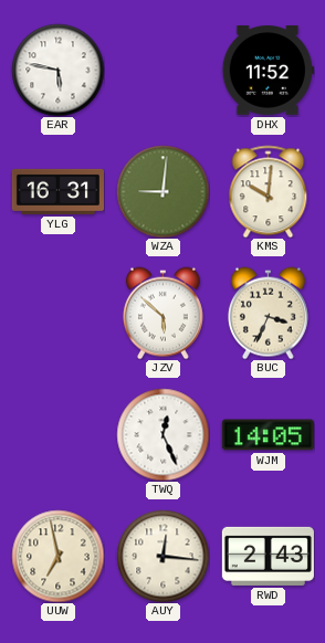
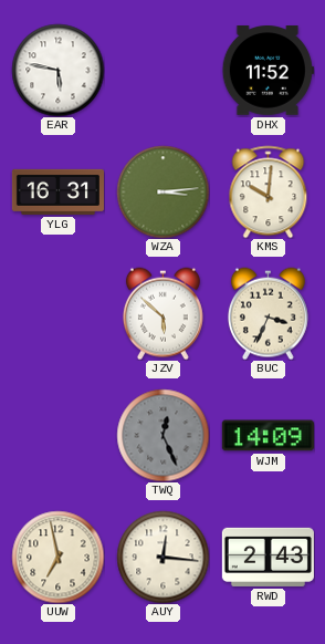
WZA: 9:01 -> 3:14 (162, 191)
TWQ dial: white -> grey (162, 435)
WJM: 14:05 -> 14:09 (268, 436)
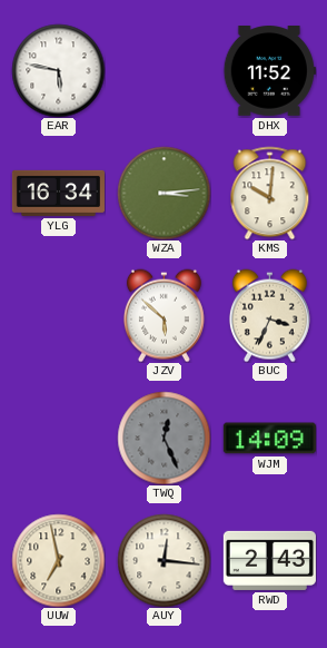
YLG: 16:31 -> 16:34 (58, 193)
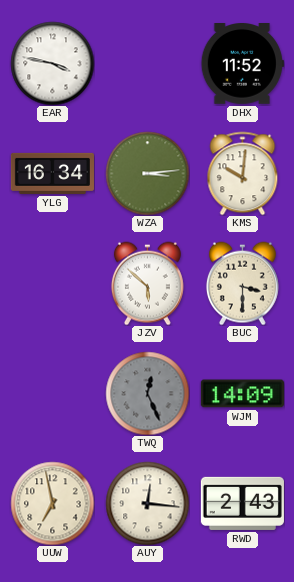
EAR: 5:47 -> 3:47 (52, 63)
BUC: 3:34 -> 3:30 (242, 283)
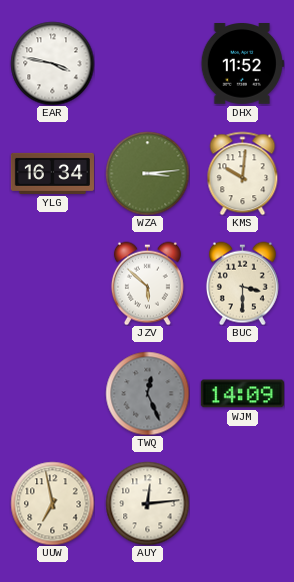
AUY: 12:16 -> 12:14 (147, 503)
RWD: 2:43 -> none (242, 503)
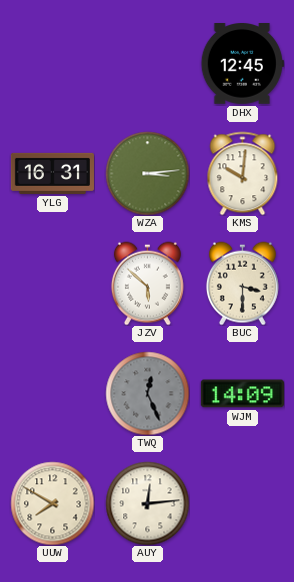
EAR: 3:47 -> none (52, 63)
DHX: 11:52 -> 12:45 (242, 64)
YLG: 16:34 -> 16:31 (52, 173)
UUW: 6:58 -> 7:50 (52, 503)
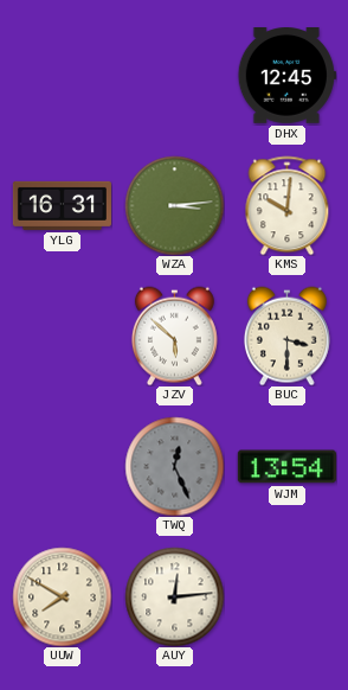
WJM: 14:09 -> 13:54 (286, 467)
